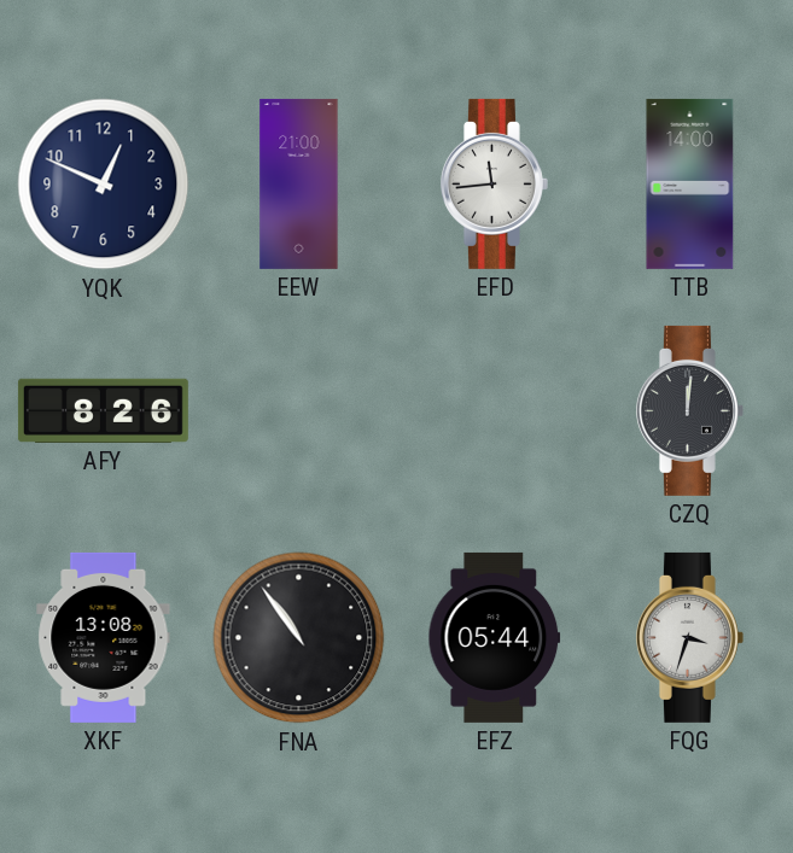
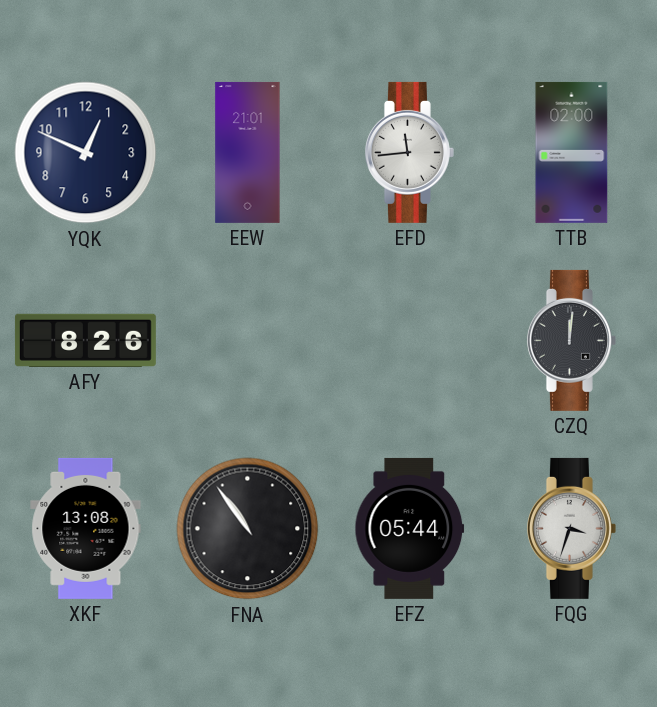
EEW: 21:00 -> 21:01 (248, 152)
TTB: 14:00 -> 02:00 (572, 152)
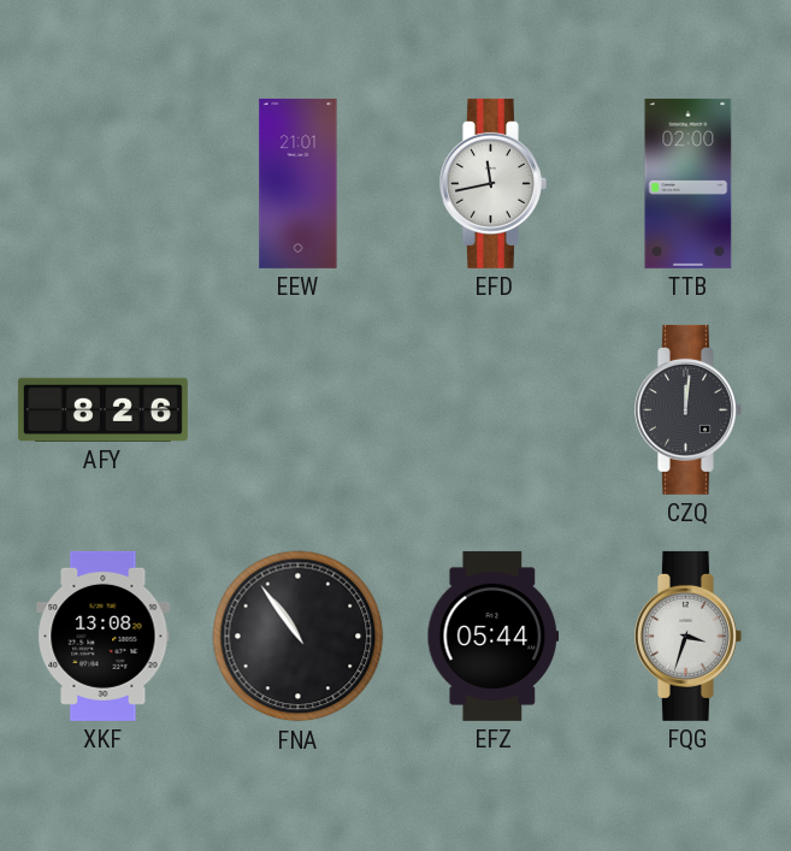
YQK: 12:49 -> none (86, 153)
EFD: 11:44 -> 11:43 (492, 183)
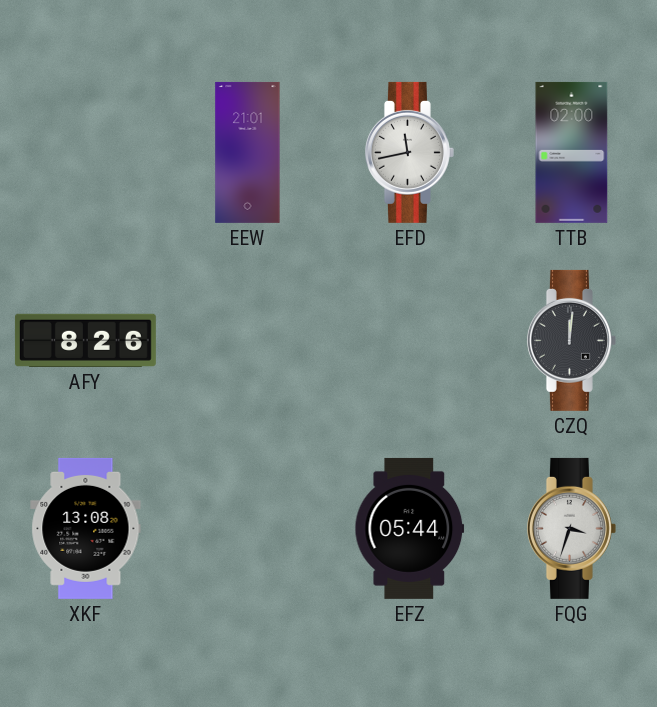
FNA: 10:54 -> none (299, 637)
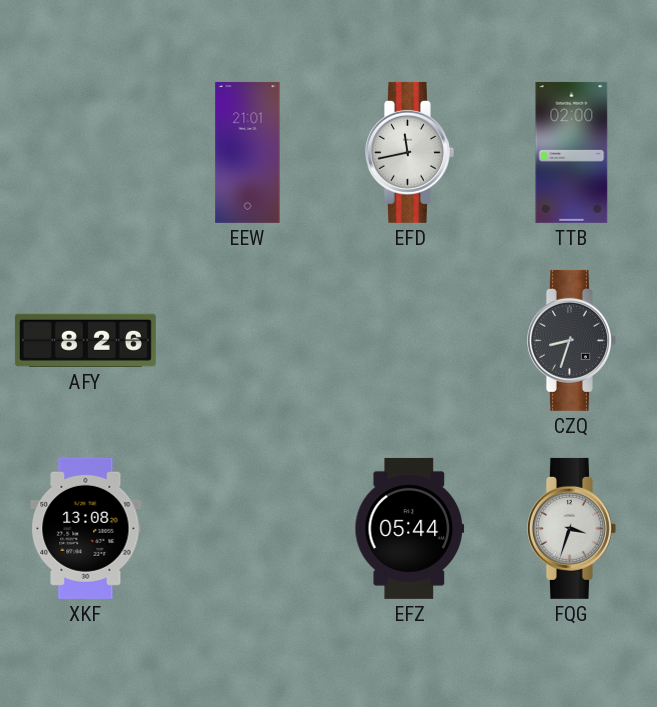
CZQ: 12:01 -> 8:33 (571, 340)
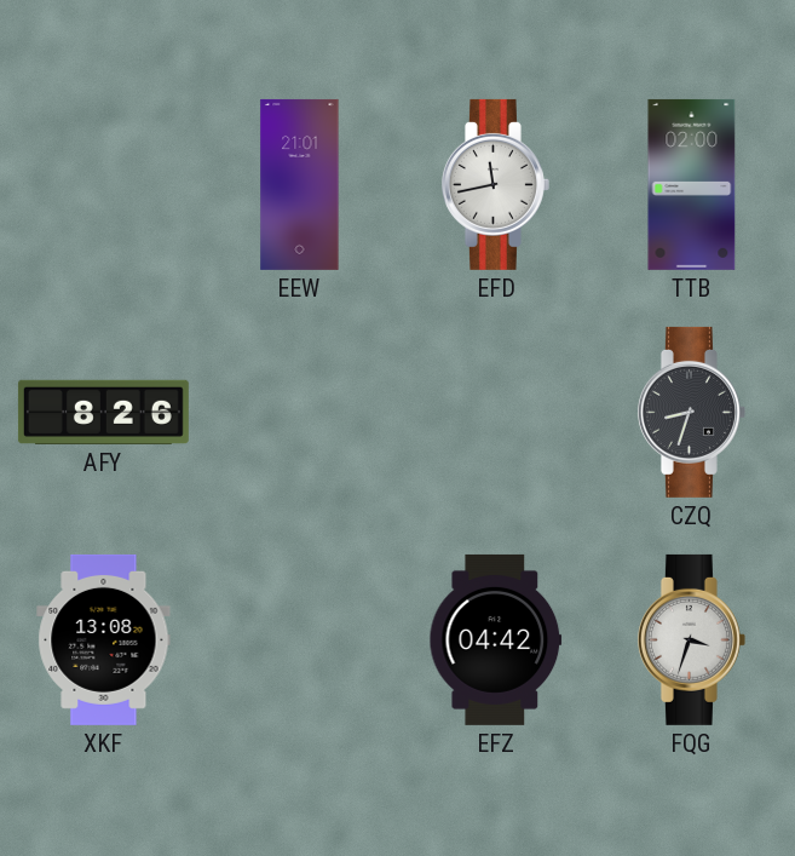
EFZ: 05:44 -> 04:42 (496, 639)
